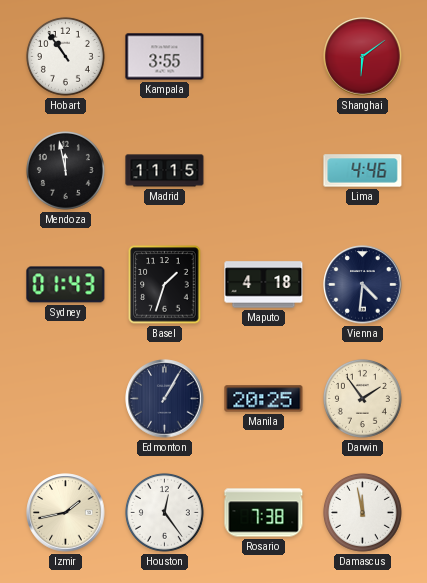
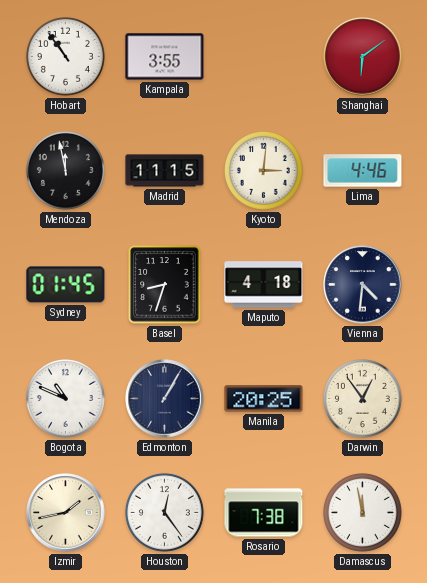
Kyoto: none -> 3:01 (263, 170)
Sydney: 01:43 -> 01:45 (66, 285)
Basel: 1:33 -> 8:33 (165, 285)
Bogota: none -> 10:49 (65, 398)
Darwin: 1:54 -> 12:54 (362, 398)
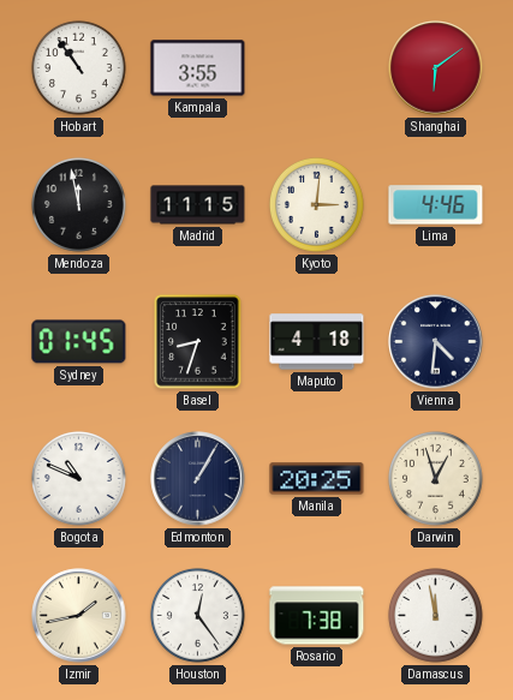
Darwin: 12:54 -> 12:57 (435, 478)
